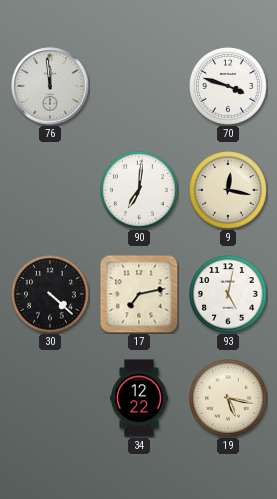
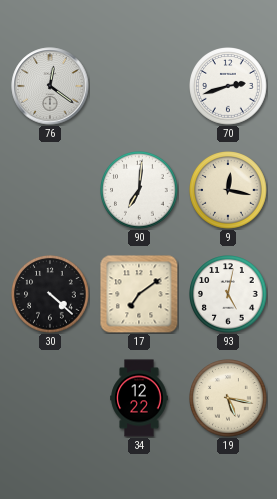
76: 11:59 -> 12:21 (50, 86)
70: 3:48 -> 2:42 (228, 86)
17: 7:13 -> 7:09 (139, 294)
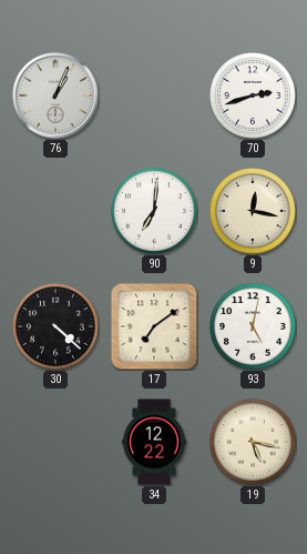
76: 12:21 -> 1:04 (55, 95)
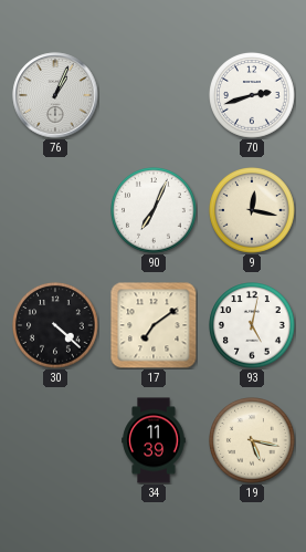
90: 7:01 -> 7:04 (154, 210)
34: 12:22 -> 11:39 (154, 440)
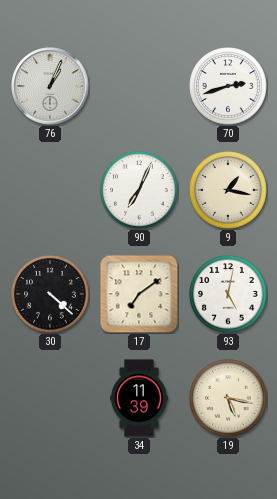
9: 12:17 -> 1:17 (228, 190)
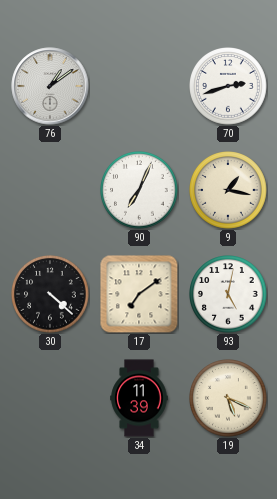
76: 1:04 -> 1:09 (50, 86)
19: 5:17 -> 5:19 (228, 398)
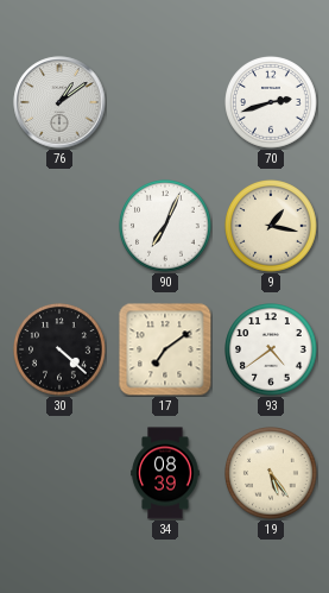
93: 5:02 -> 4:39 (271, 349)
34: 11:39 -> 08:39 (165, 473)
19: 5:19 -> 5:24 (271, 473)
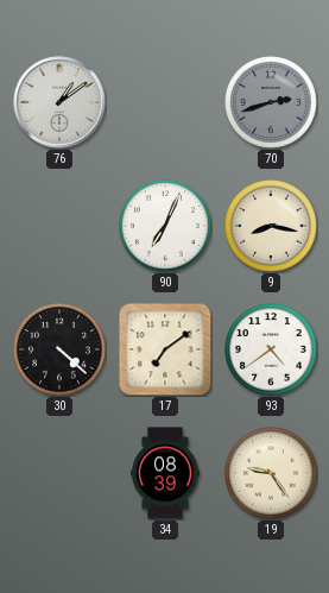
70 dial: white -> grey (271, 102)
9: 1:17 -> 8:17 (271, 226)
19: 5:24 -> 9:24 (271, 473)
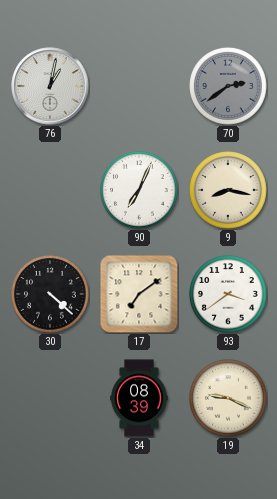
76: 1:09 -> 1:02 (50, 86)
70: 2:42 -> 2:39 (228, 86)
93: 4:39 -> 3:39 (228, 294)
19: 9:24 -> 9:19 (228, 398)
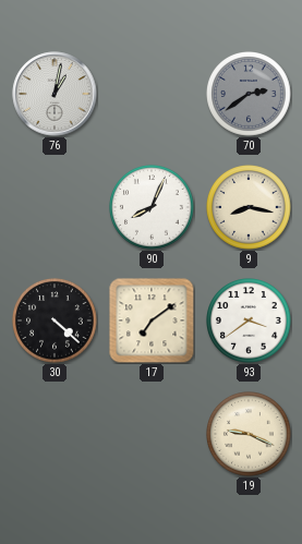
90: 7:04 -> 8:04 (152, 207)
34: 08:39 -> none (139, 398)
